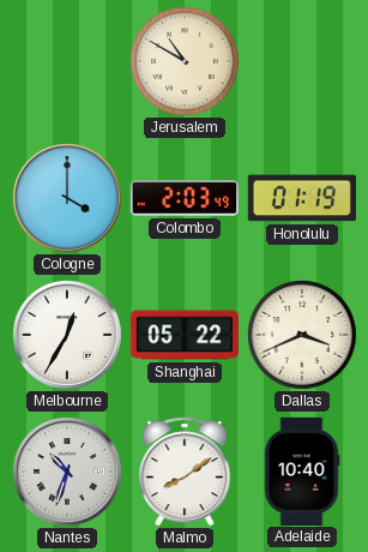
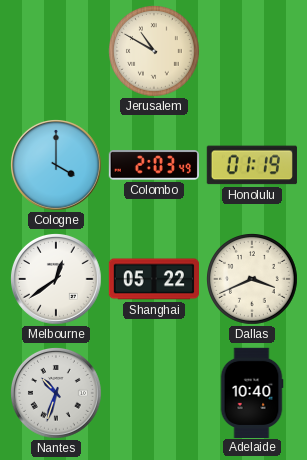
Melbourne: 12:35 -> 12:39 (57, 280)
Malmo: 8:09 -> none (185, 472)
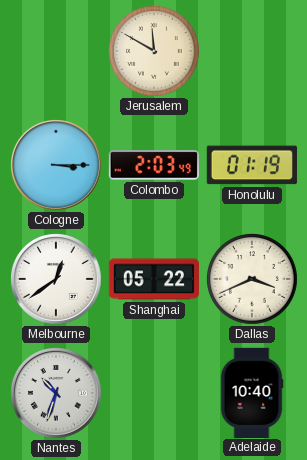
Jerusalem: 10:50 -> 11:50 (155, 52)
Cologne: 4:00 -> 3:15 (57, 166)
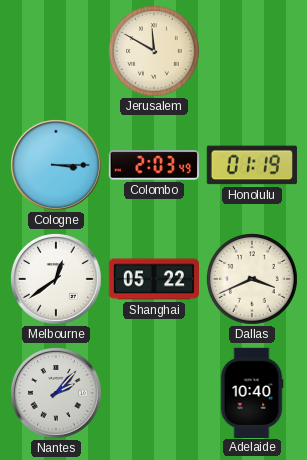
Nantes: 10:33 -> 2:07 (57, 394)
